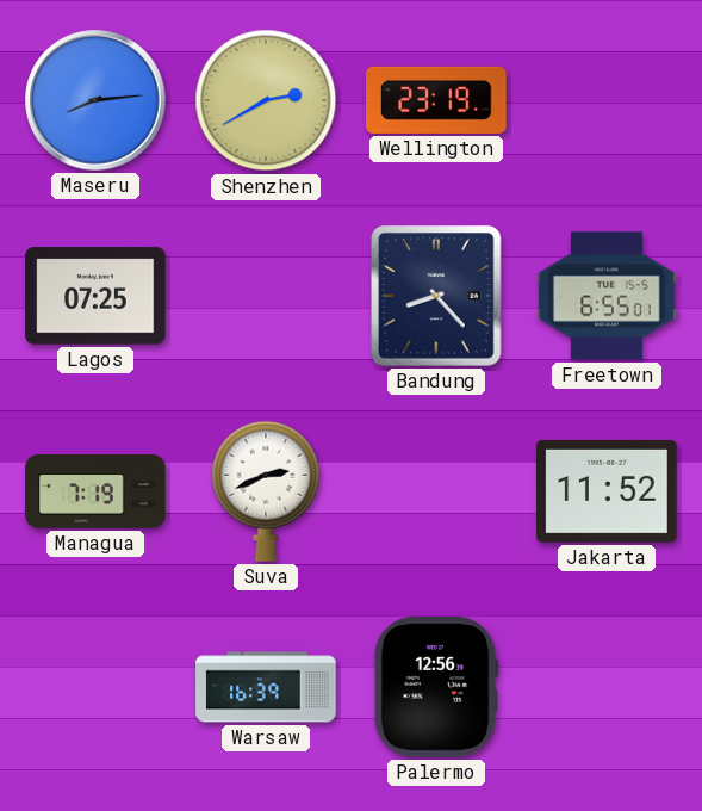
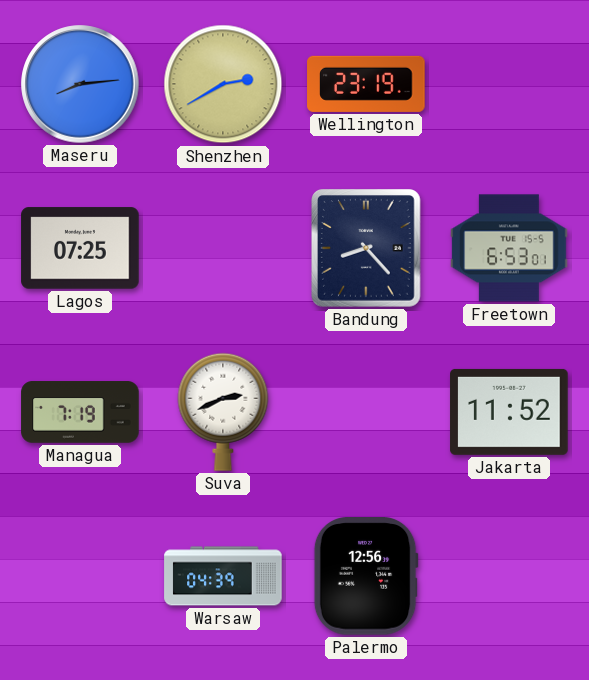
Freetown: 6:55 -> 6:53 (509, 248)
Warsaw: 16:39 -> 04:39 (223, 576)
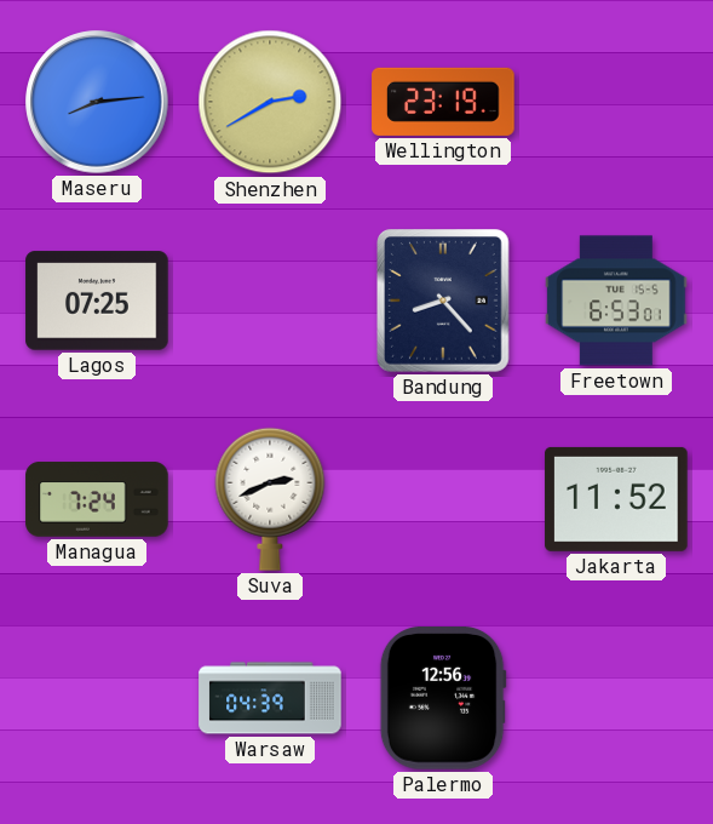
Managua: 7:19 -> 7:24 (97, 499)
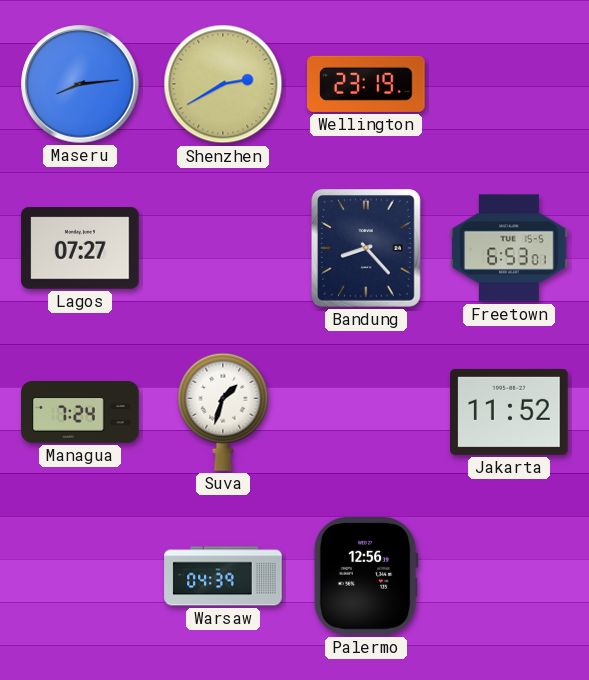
Lagos: 07:25 -> 07:27 (80, 248)
Suva: 2:41 -> 1:33 (223, 412)
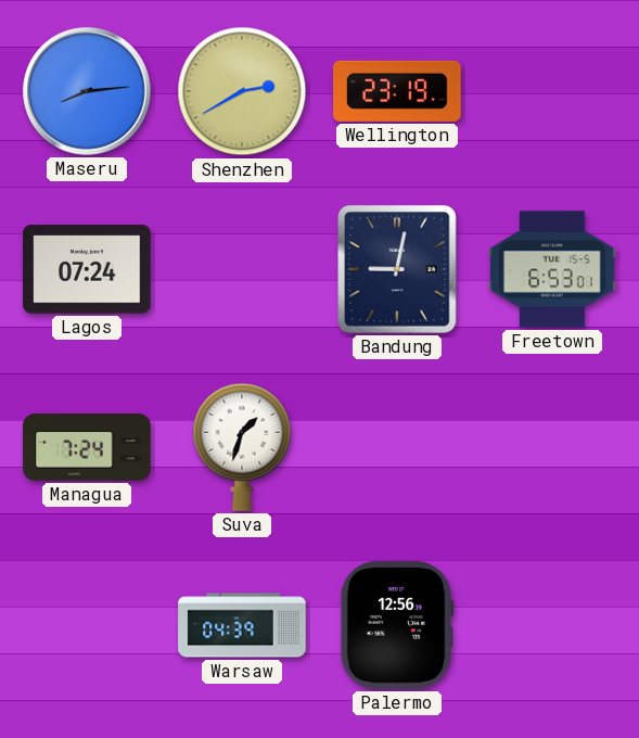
Lagos: 07:27 -> 07:24 (87, 269)
Bandung: 8:23 -> 9:02 (398, 270)
Jakarta: 11:52 -> none (509, 412)
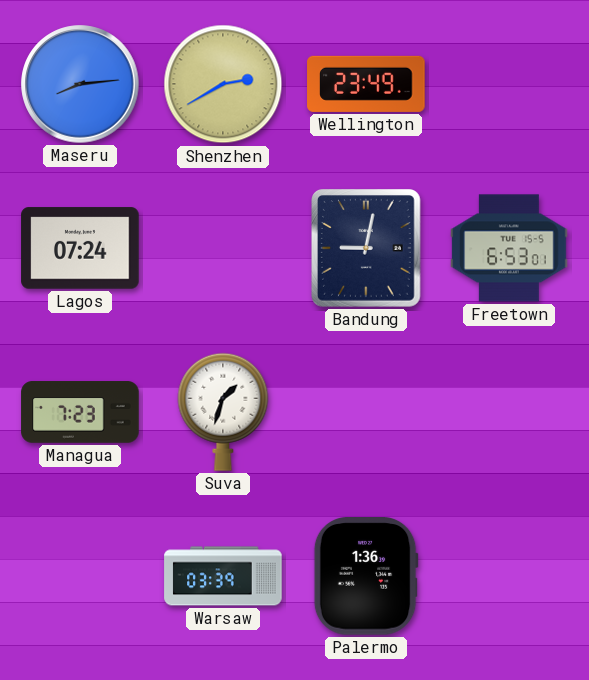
Wellington: 23:19 -> 23:49 (366, 84)
Managua: 7:24 -> 7:23 (80, 412)
Warsaw: 04:39 -> 03:39 (223, 576)
Palermo: 12:56 -> 1:36 (366, 576)
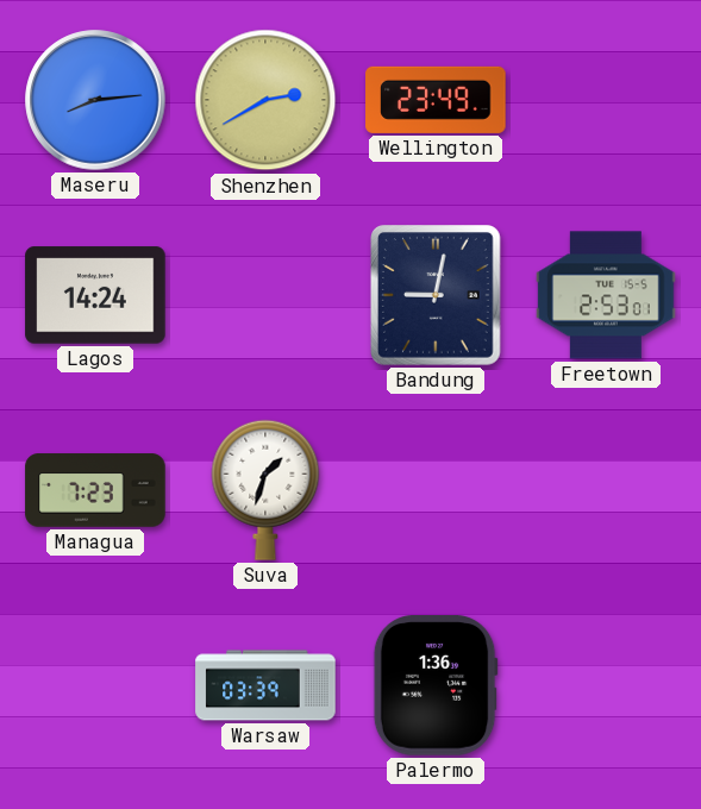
Lagos: 07:24 -> 14:24 (95, 295)
Freetown: 6:53 -> 2:53 (606, 295)
